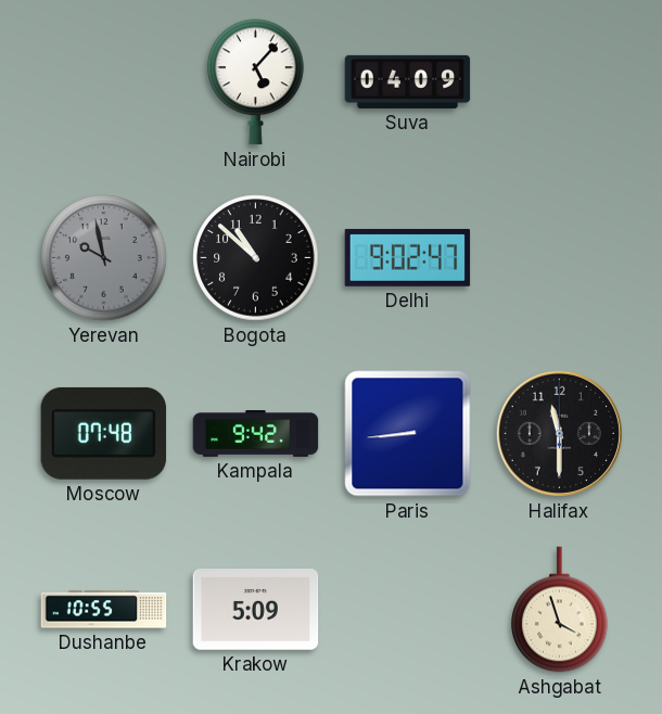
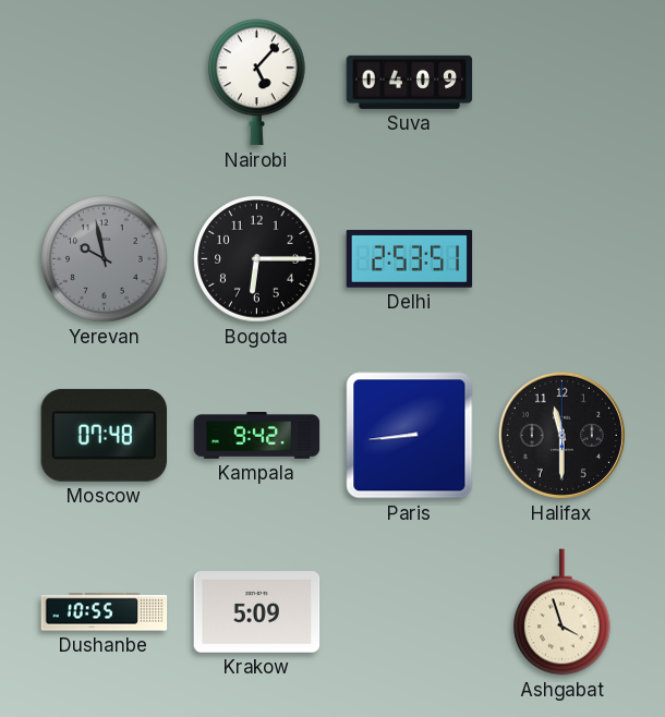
Bogota: 10:52 -> 6:15 (257, 259)
Delhi: 9:02 -> 2:53 (410, 258)
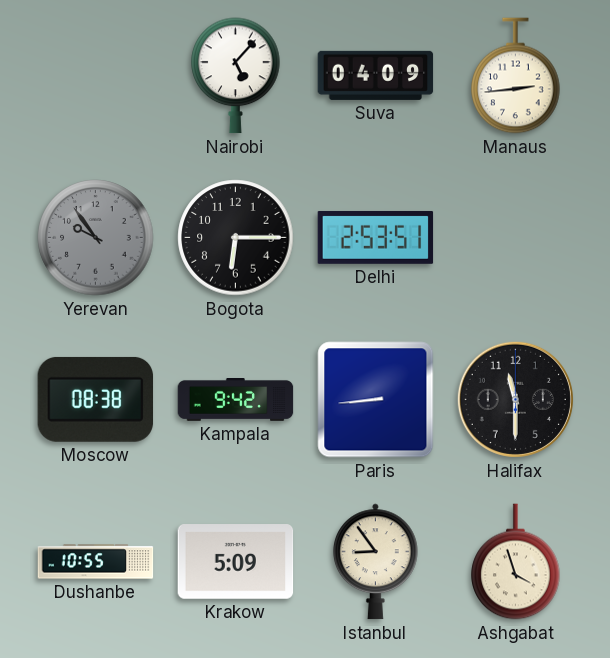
Manaus: none -> 2:44 (516, 76)
Yerevan: 9:58 -> 9:54 (96, 238)
Moscow: 07:48 -> 08:38 (96, 399)
Istanbul: none -> 8:54 (375, 562)
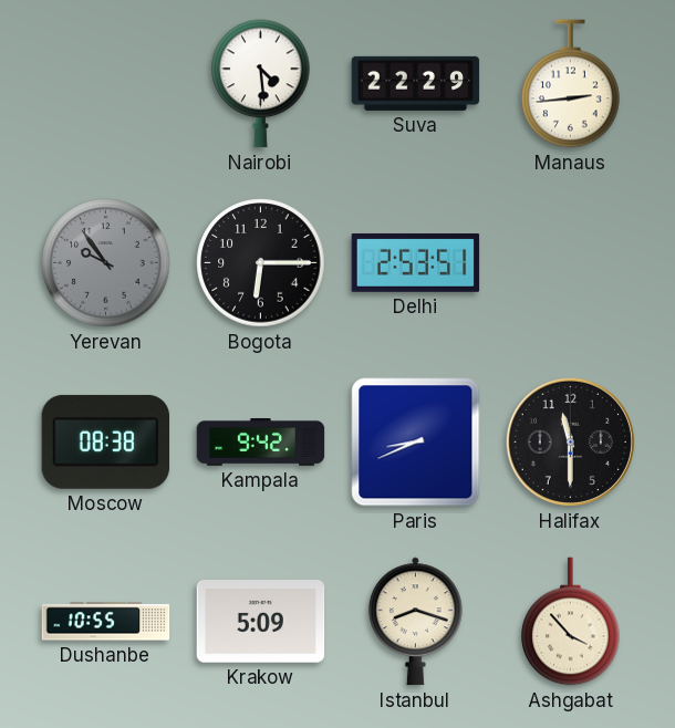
Nairobi: 5:07 -> 4:29 (261, 84)
Suva: 04:09 -> 22:29 (416, 83)
Paris: 8:44 -> 8:41 (416, 443)
Istanbul: 8:54 -> 8:18 (415, 622)
Ashgabat: 3:57 -> 3:53 (571, 622)
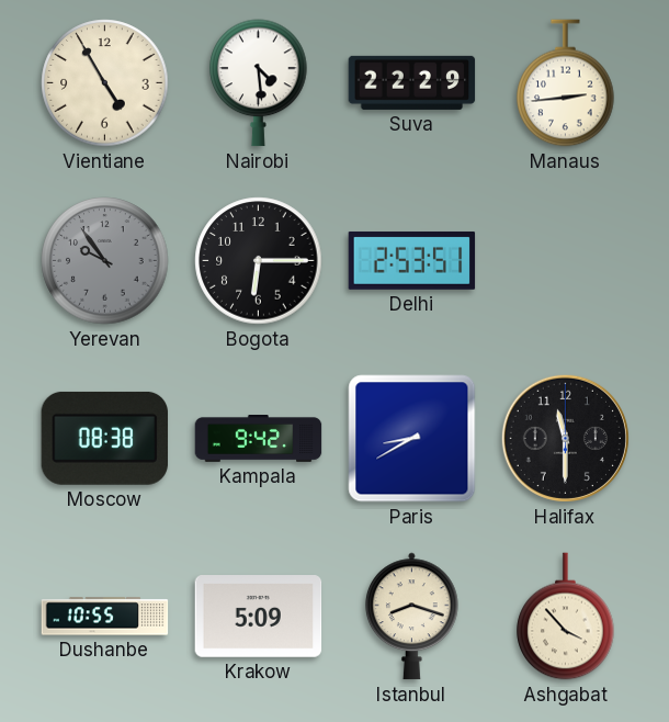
Vientiane: none -> 4:55 (105, 83)
Paris: 8:41 -> 8:40 (412, 439)
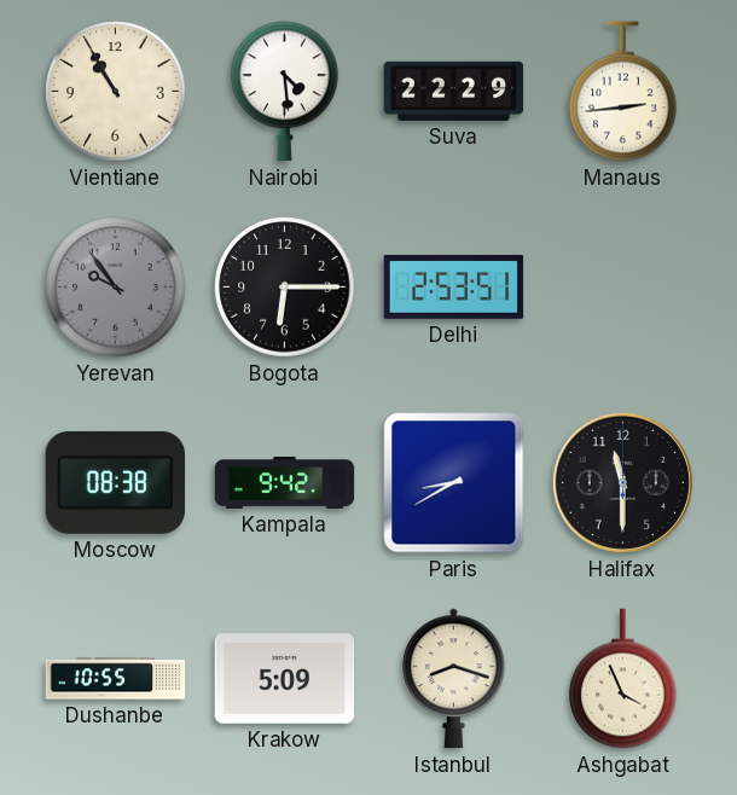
Vientiane: 4:55 -> 10:55 (116, 92)
Ashgabat: 3:53 -> 3:56 (623, 679)
